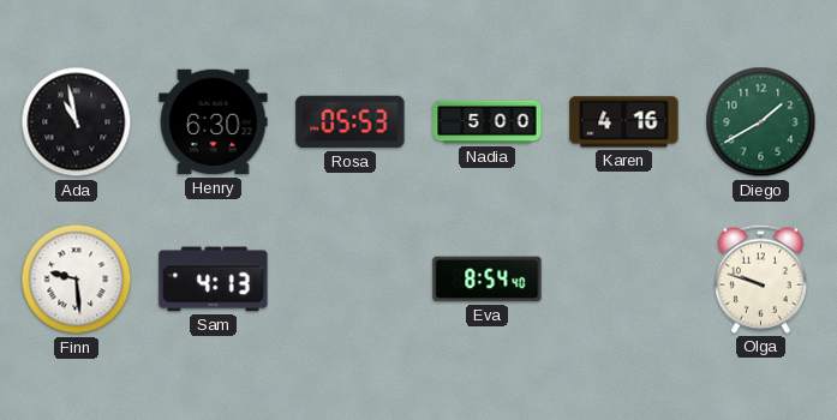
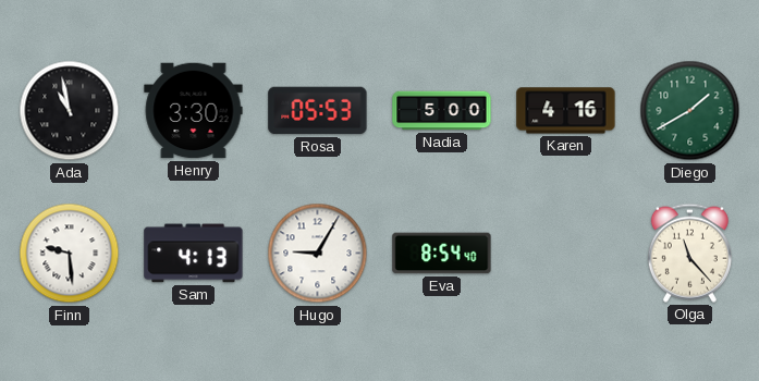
Henry: 6:30 -> 3:30 (194, 111)
Hugo: none -> 9:05 (318, 254)
Olga: 9:48 -> 11:23 (689, 253)
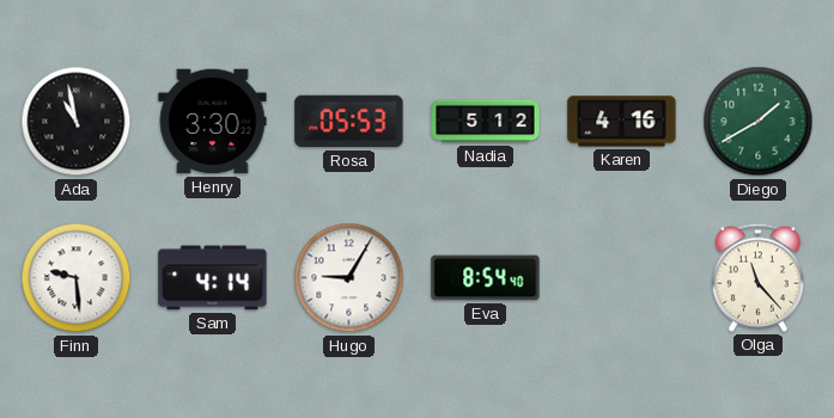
Nadia: 5:00 -> 5:12 (486, 122)
Sam: 4:13 -> 4:14 (213, 278)
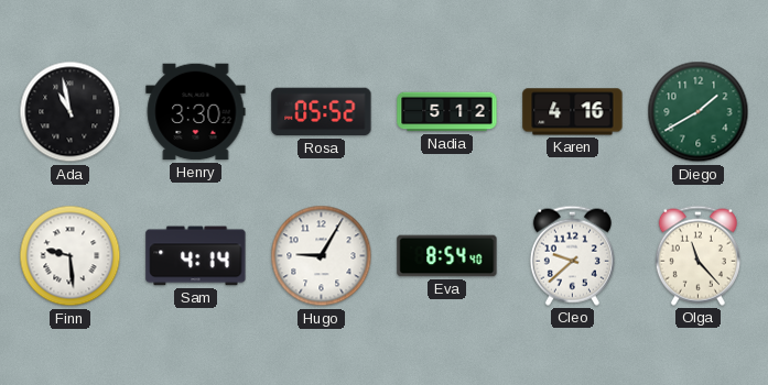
Rosa: 05:53 -> 05:52 (322, 112)
Cleo: none -> 9:38 (572, 255)
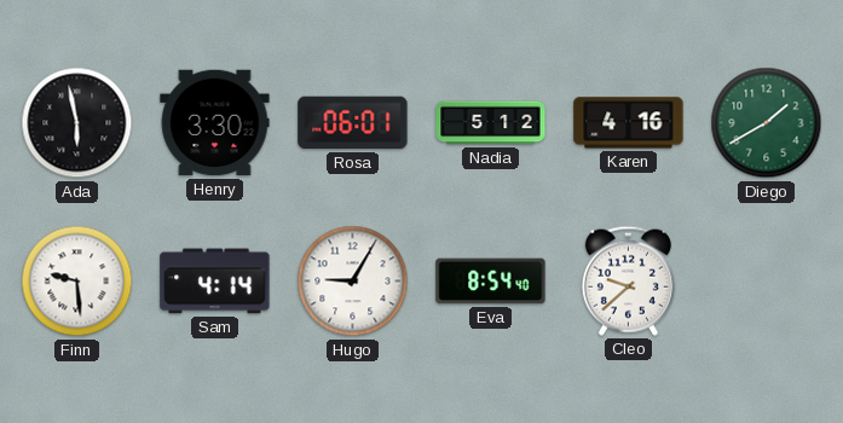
Ada: 10:58 -> 5:58 (77, 123)
Rosa: 05:52 -> 06:01 (353, 123)
Olga: 11:23 -> none (697, 255)
